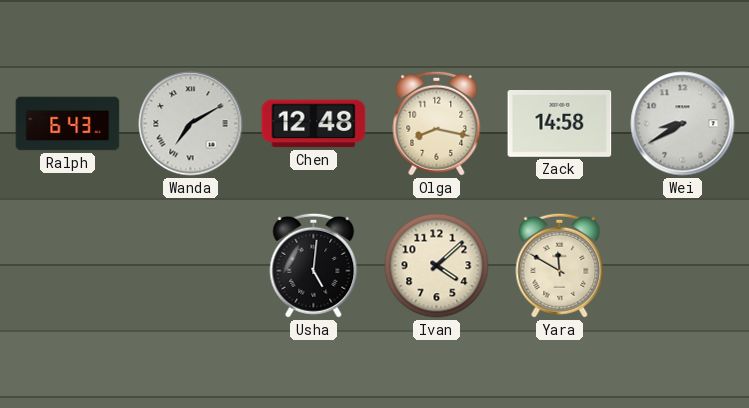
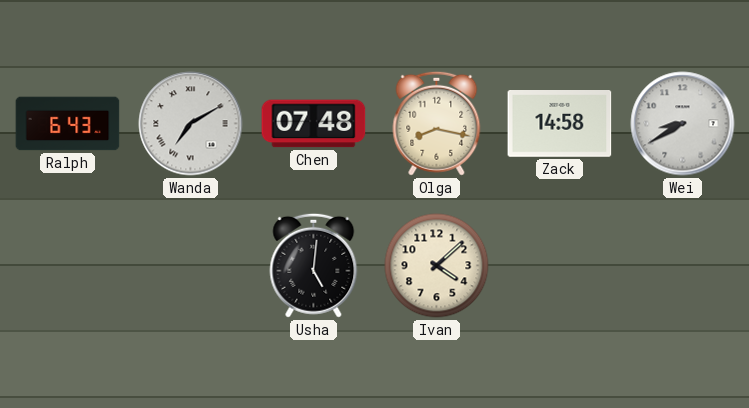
Chen: 12:48 -> 07:48 (314, 124)
Yara: 11:50 -> none (560, 265)
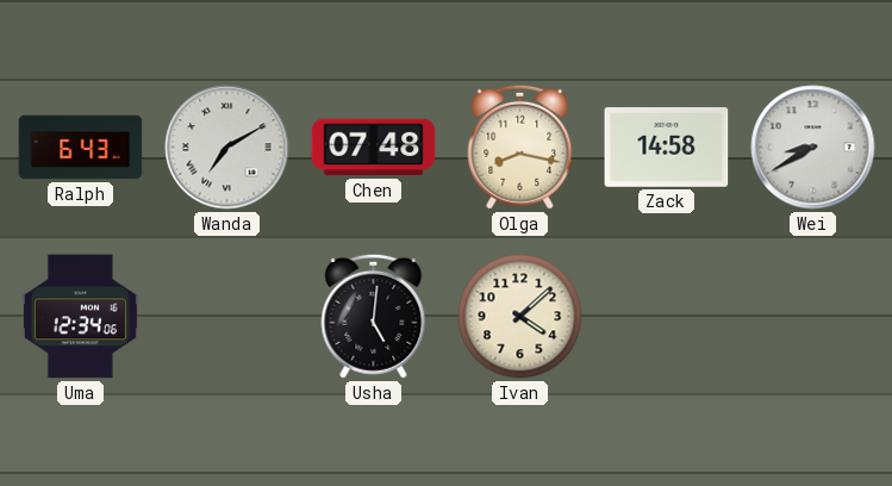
Uma: none -> 12:34 (80, 317)
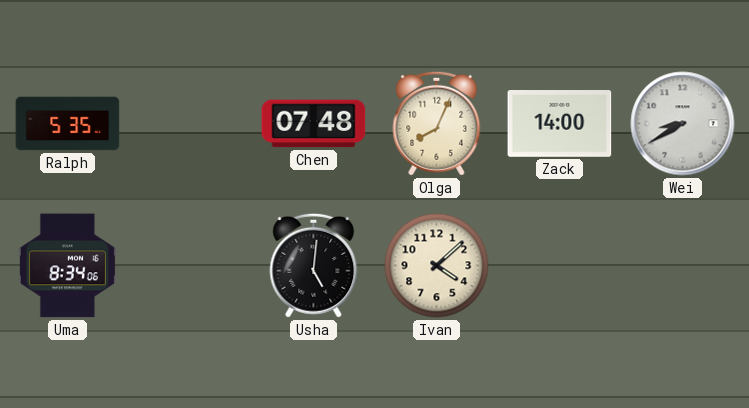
Ralph: 6:43 -> 5:35 (68, 124)
Wanda: 7:10 -> none (227, 148)
Olga: 8:17 -> 8:04 (437, 123)
Zack: 14:58 -> 14:00 (560, 124)
Uma: 12:34 -> 8:34 (67, 266)
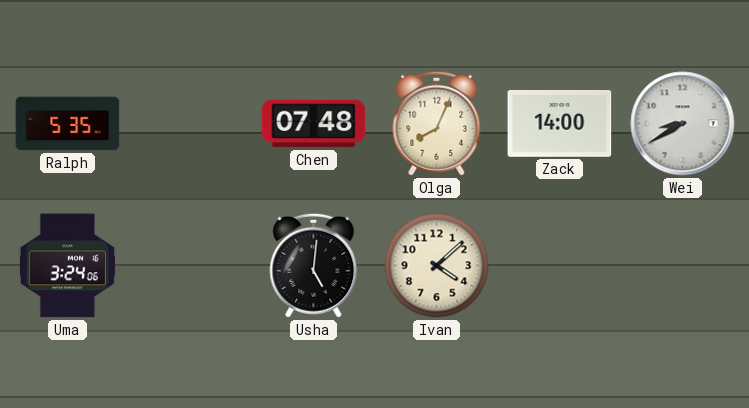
Uma: 8:34 -> 3:24 (67, 266)
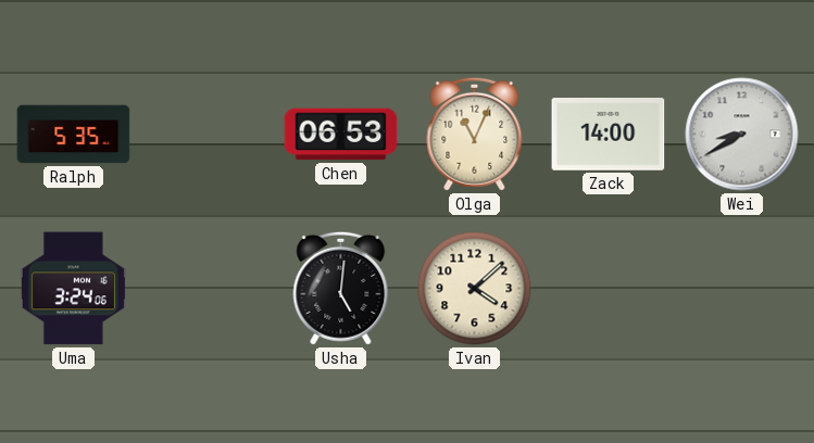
Chen: 07:48 -> 06:53 (341, 135)
Olga: 8:04 -> 11:04 (475, 134)
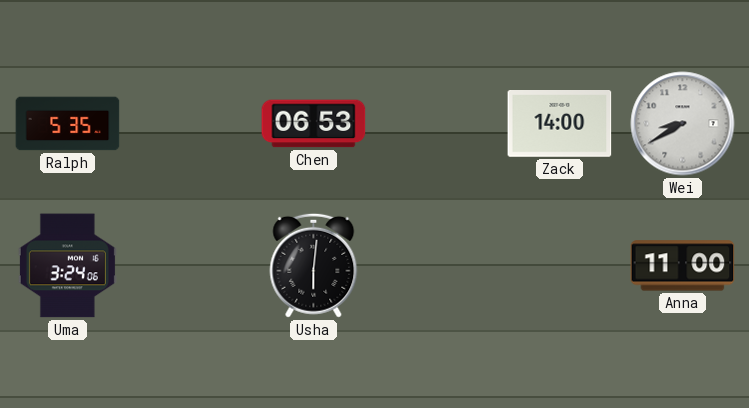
Olga: 11:04 -> none (475, 134)
Usha: 5:01 -> 6:01 (314, 265)
Ivan: 4:08 -> none (475, 289)
Anna: none -> 11:00 (683, 266)
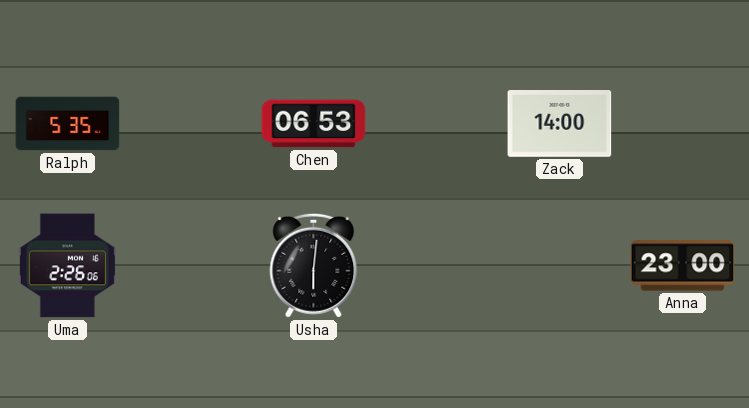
Wei: 8:40 -> none (683, 124)
Uma: 3:24 -> 2:26 (67, 266)
Anna: 11:00 -> 23:00 (683, 266)
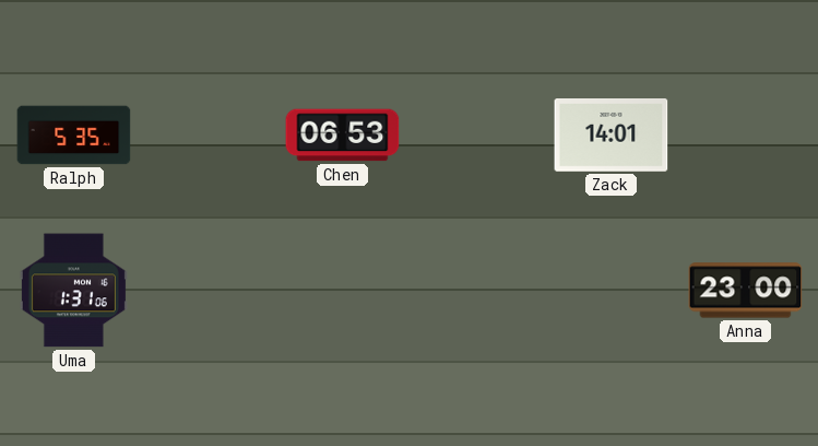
Zack: 14:00 -> 14:01 (612, 136)
Uma: 2:26 -> 1:31 (73, 291)
Usha: 6:01 -> none (314, 265)
